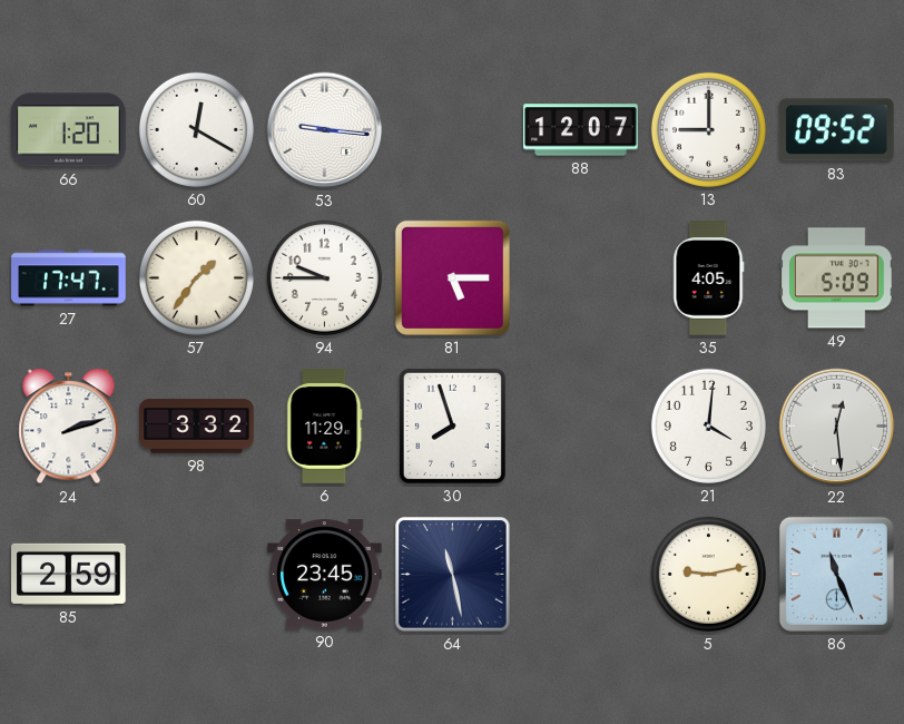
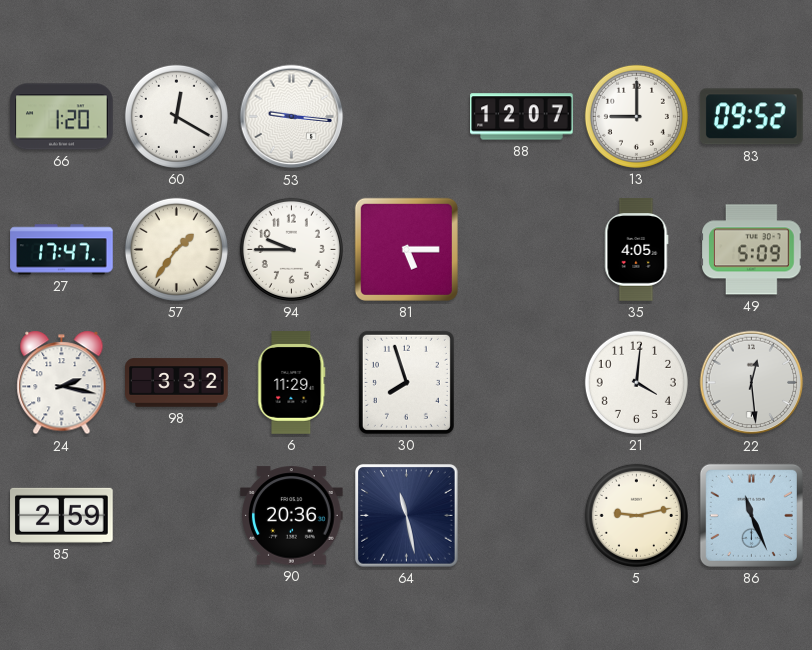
24: 2:12 -> 2:17 (62, 383)
90: 23:45 -> 20:36 (292, 516)
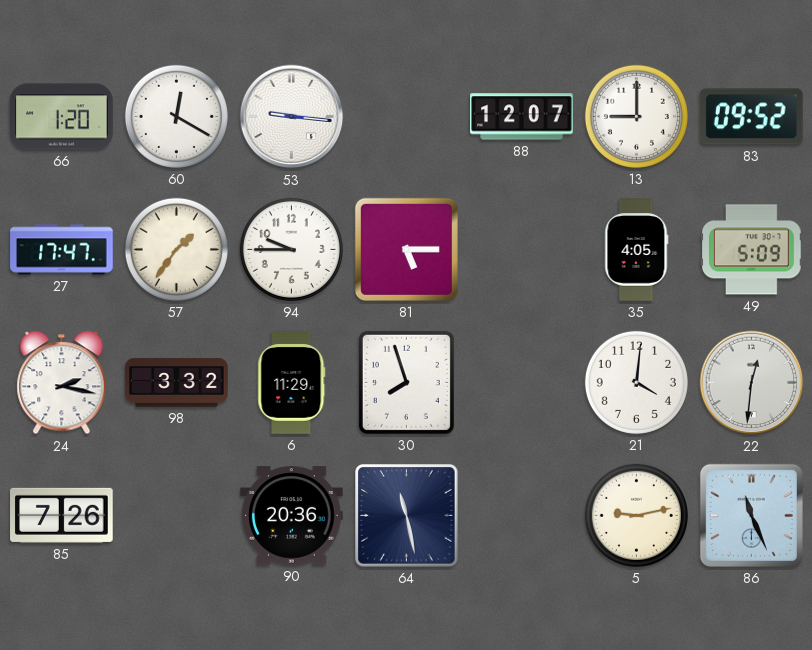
22: 12:29 -> 12:31 (752, 383)
85: 2:59 -> 7:26 (62, 515)
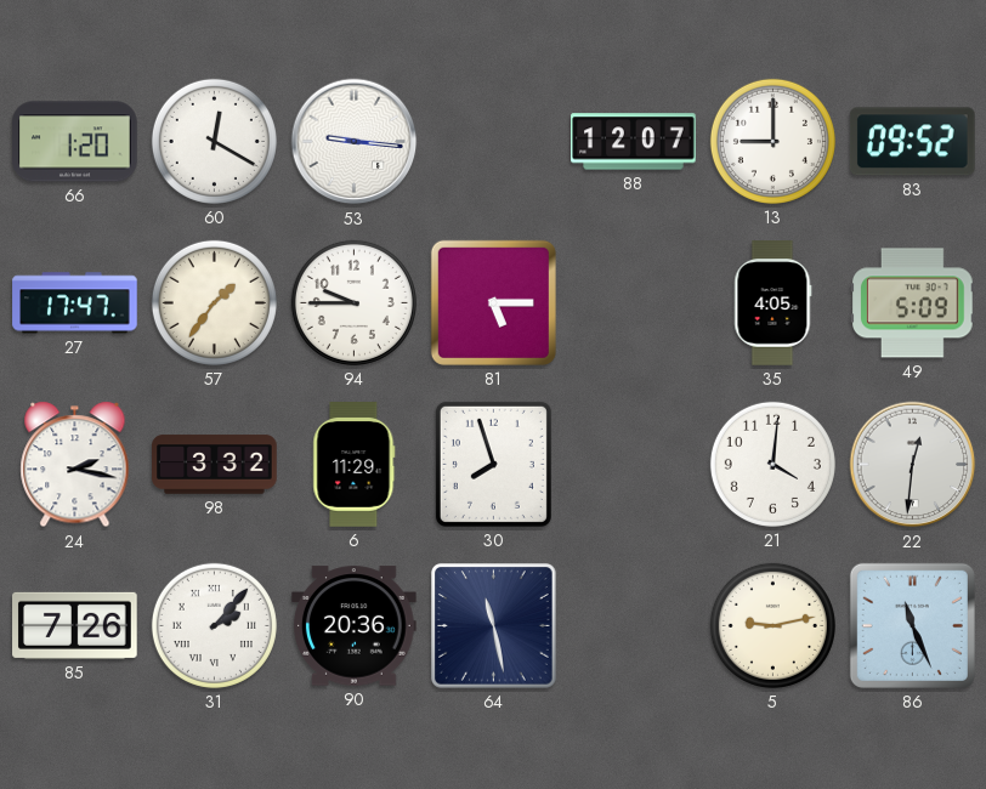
31: none -> 2:07 (214, 625)
